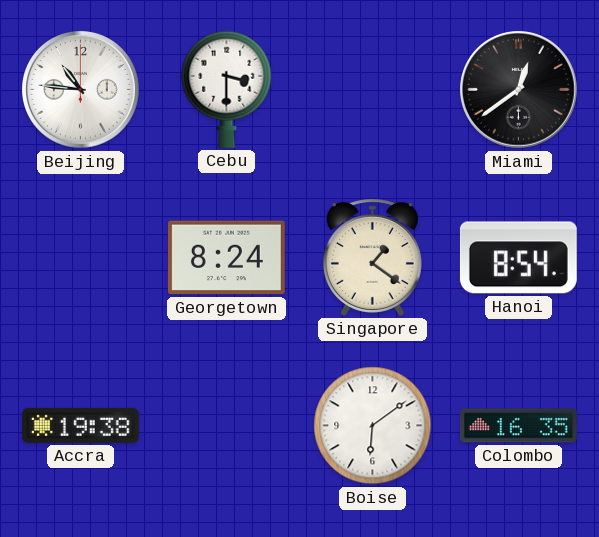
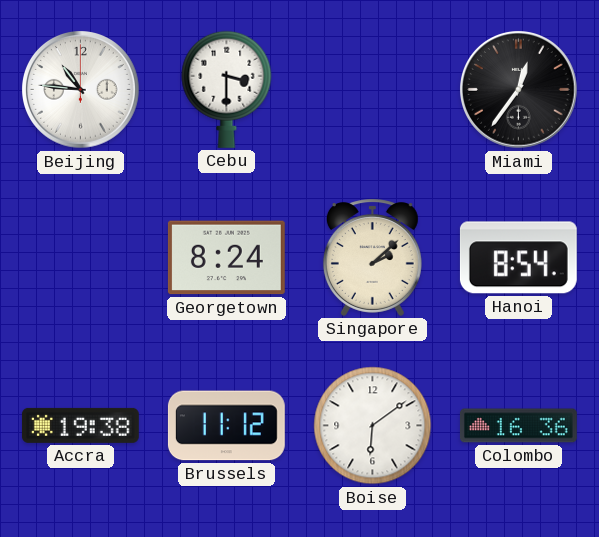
Miami: 12:39 -> 12:36 (519, 90)
Singapore: 1:21 -> 2:08 (372, 257)
Brussels: none -> 11:12 (226, 426)
Colombo: 16:35 -> 16:36 (518, 426)
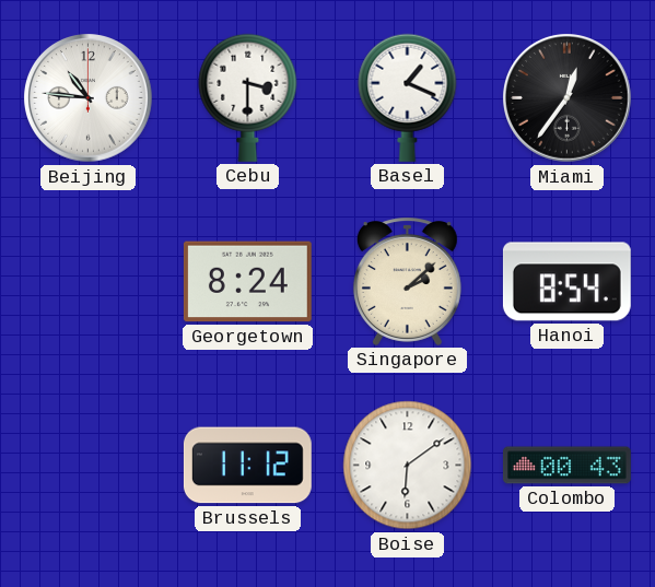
Basel: none -> 1:19 (408, 97)
Accra: 19:38 -> none (80, 425)
Colombo: 16:36 -> 00:43 (566, 466)
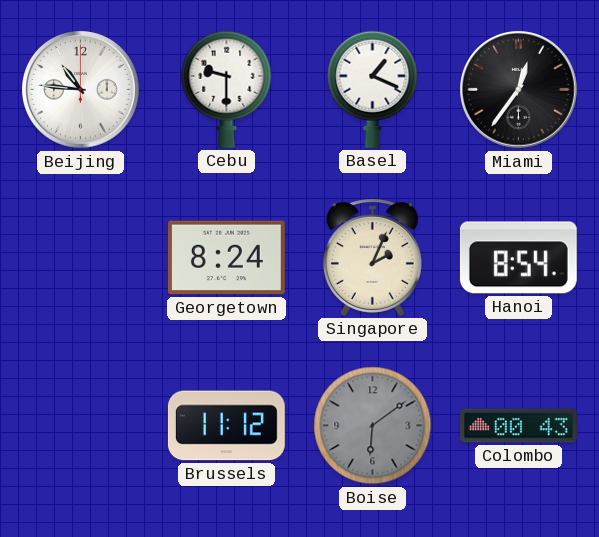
Cebu: 3:30 -> 9:30 (227, 89)
Singapore: 2:08 -> 2:04 (372, 257)
Boise dial: white -> grey (373, 426)
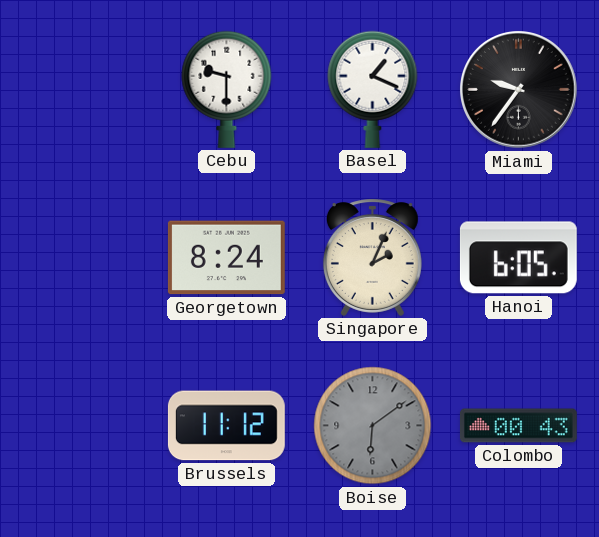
Beijing: 10:46 -> none (81, 90)
Miami: 12:36 -> 9:36 (519, 90)
Hanoi: 8:54 -> 6:05 (518, 258)
